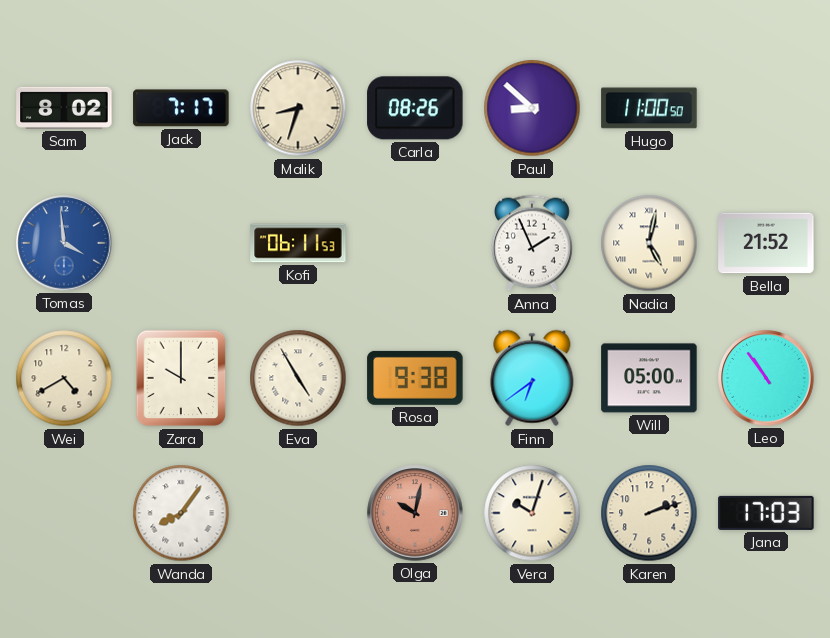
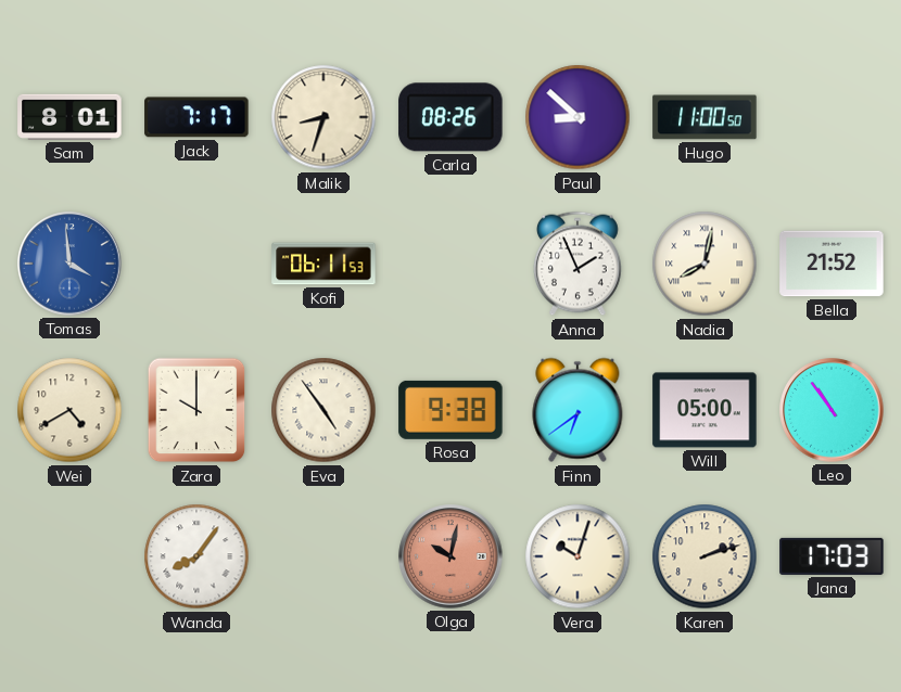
Sam: 8:02 -> 8:01 (69, 117)
Nadia: 5:02 -> 8:02 (705, 264)
Eva: 4:55 -> 4:54 (323, 410)
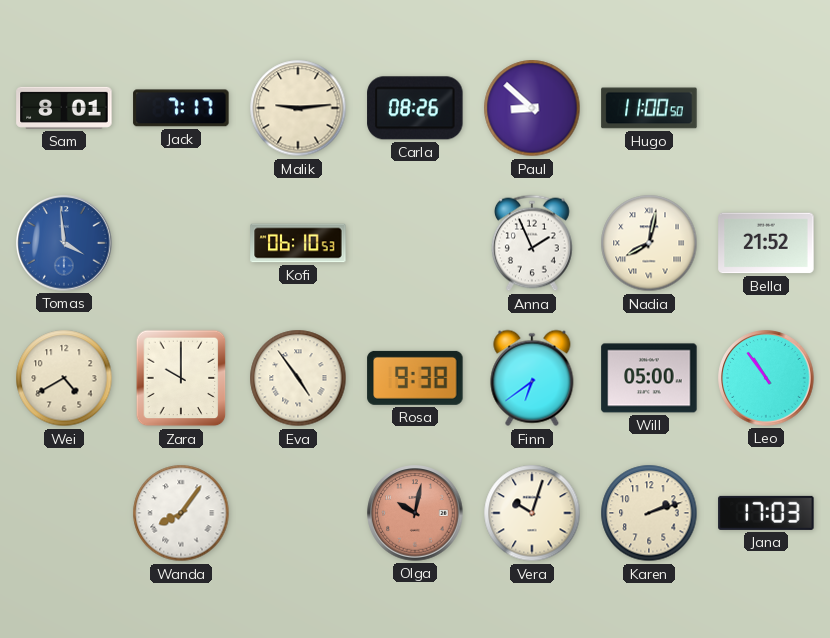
Malik: 8:33 -> 9:14 (298, 108)
Kofi: 06:11 -> 06:10 (298, 243)
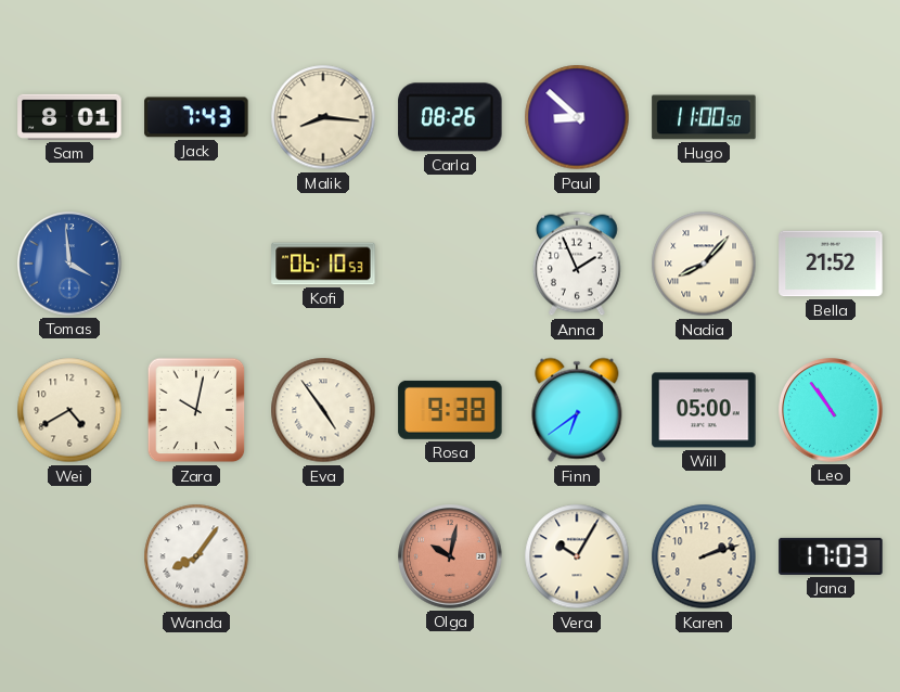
Jack: 7:17 -> 7:43 (196, 117)
Malik: 9:14 -> 8:16 (323, 117)
Nadia: 8:02 -> 8:07 (704, 264)
Zara: 10:00 -> 10:02 (196, 410)
Vera: 10:03 -> 10:05 (577, 556)
